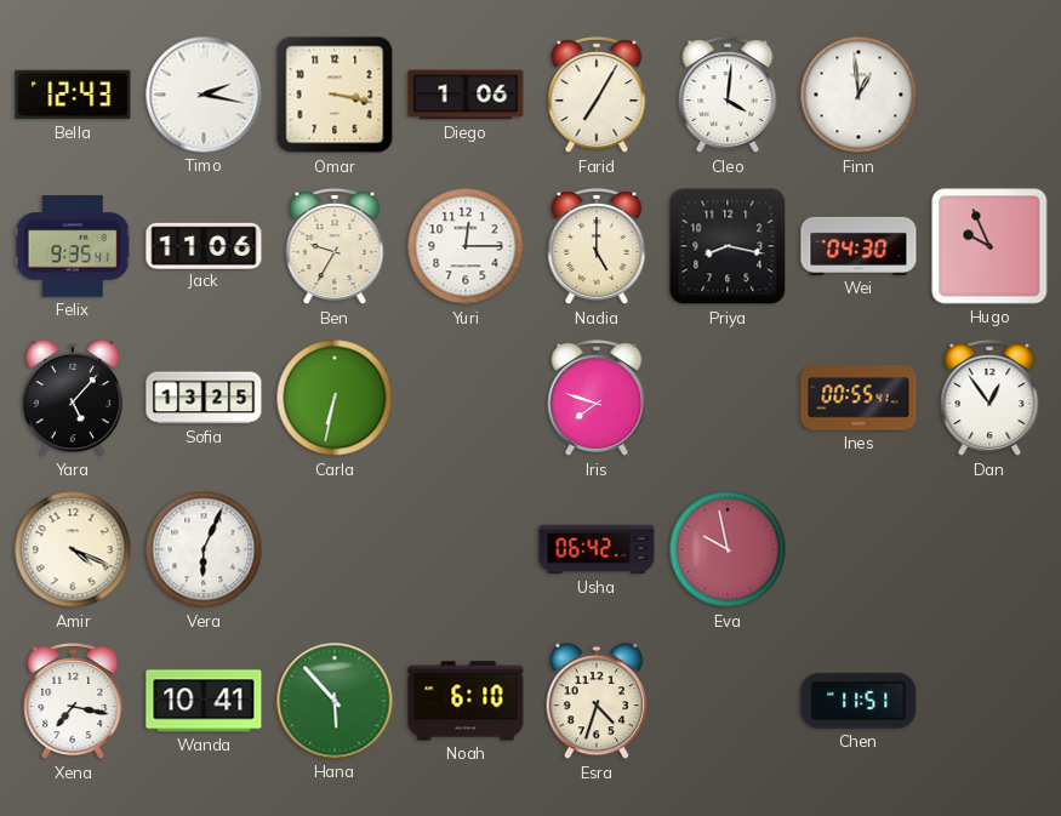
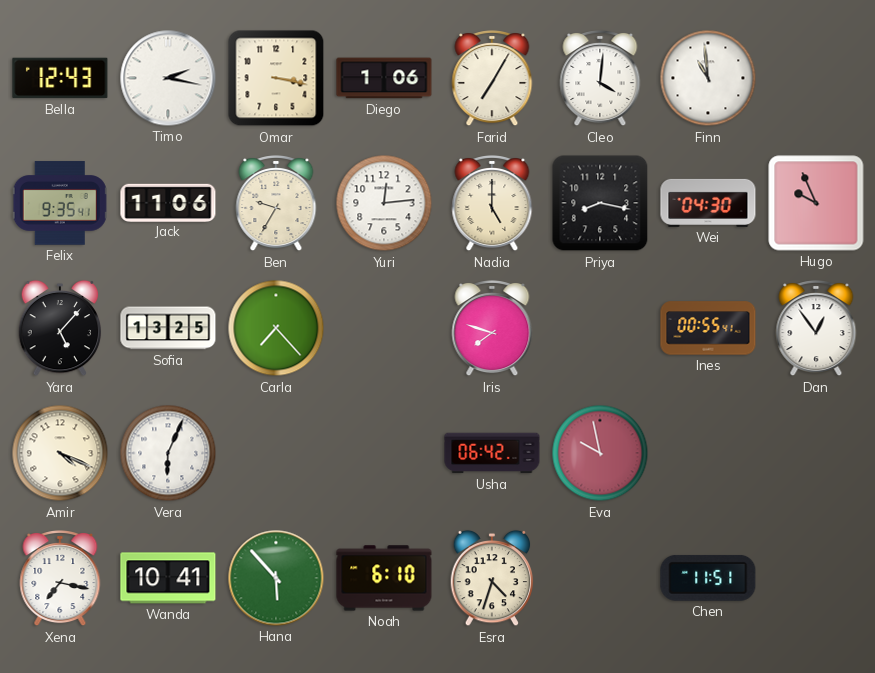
Finn: 12:59 -> 10:59 (708, 78)
Yuri: 12:15 -> 12:14 (384, 203)
Carla: 6:32 -> 7:23 (276, 328)
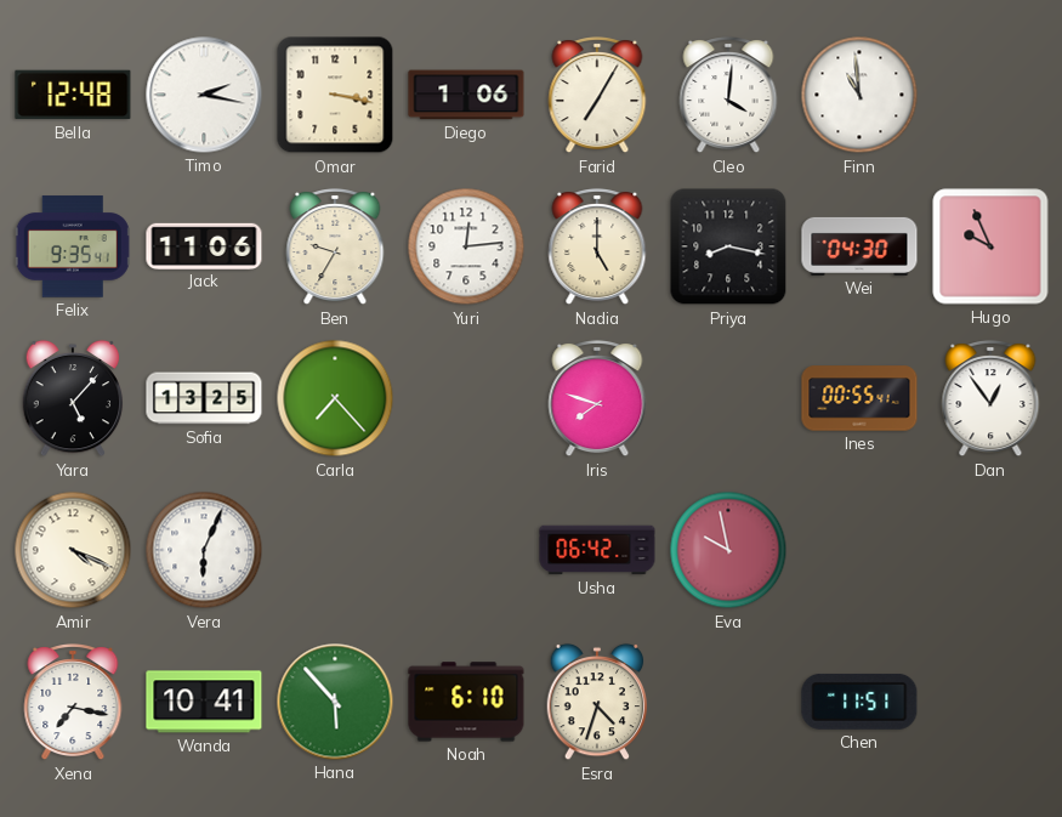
Bella: 12:43 -> 12:48 (73, 95)
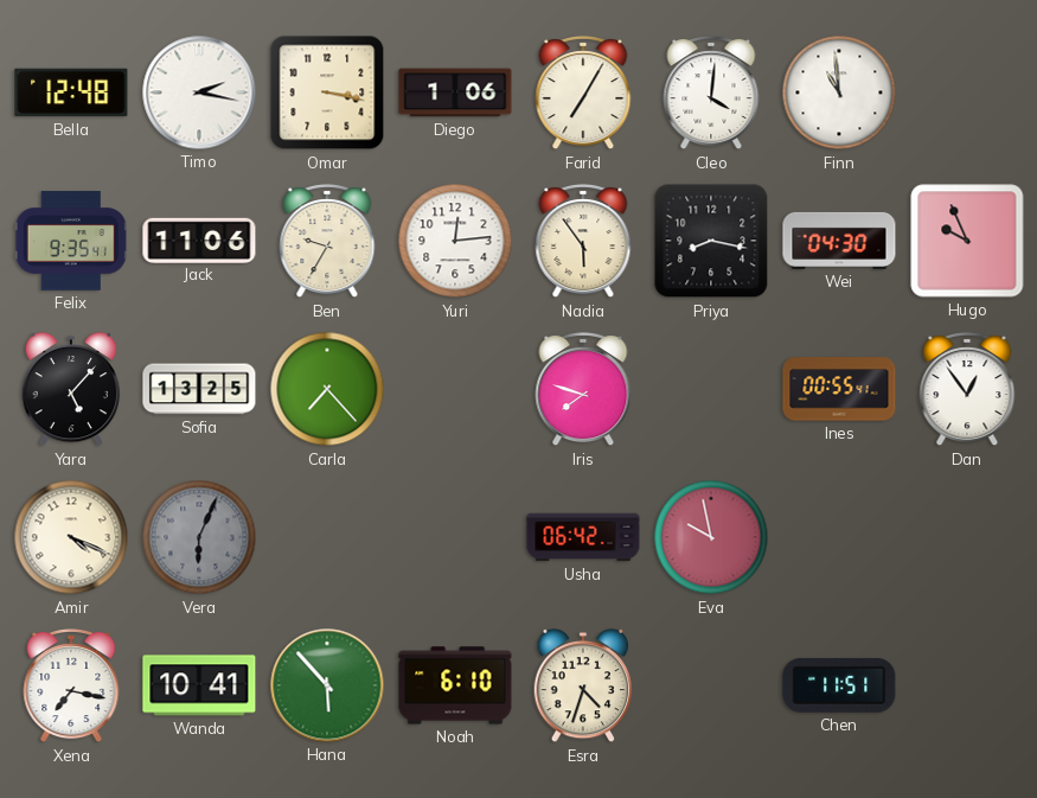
Nadia: 5:00 -> 5:54 (583, 241)
Vera dial: white -> grey (199, 537)
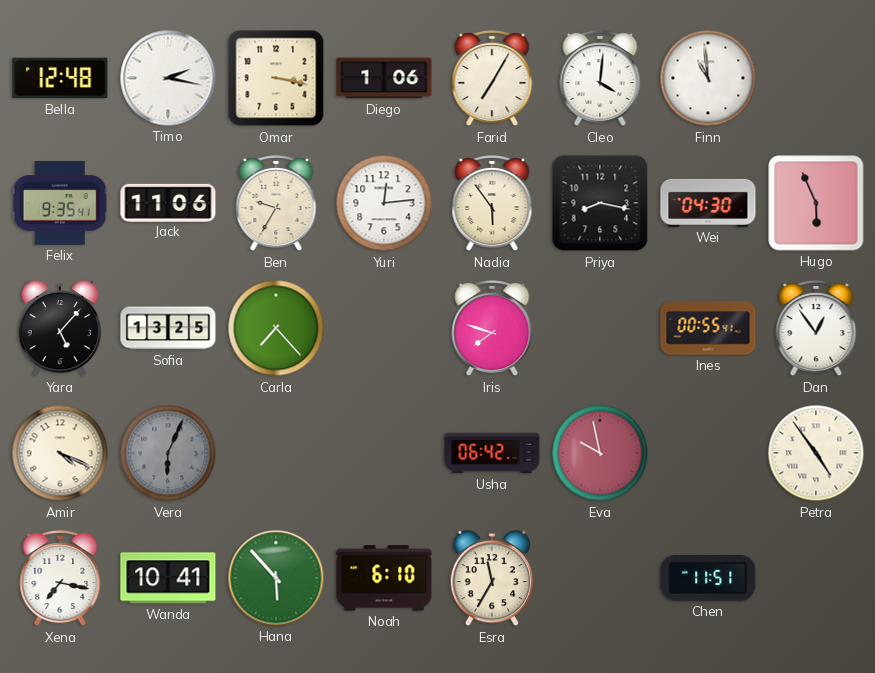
Hugo: 9:56 -> 5:56 (816, 203)
Petra: none -> 4:54 (816, 453)
Esra: 4:33 -> 11:35 (492, 578)
